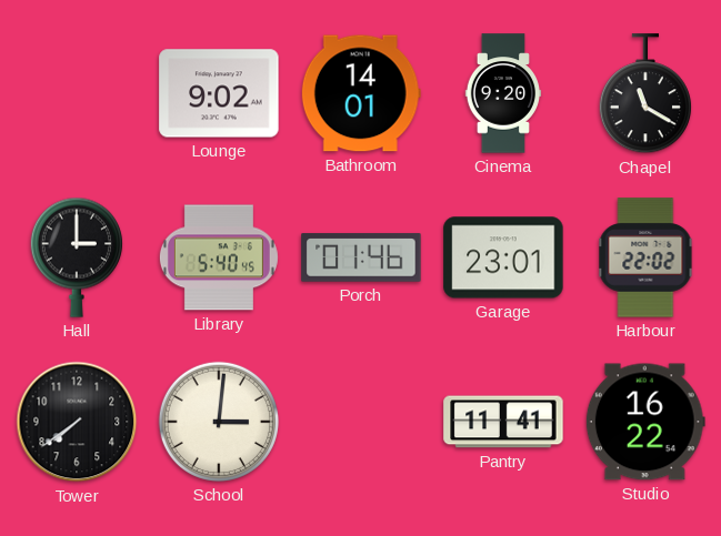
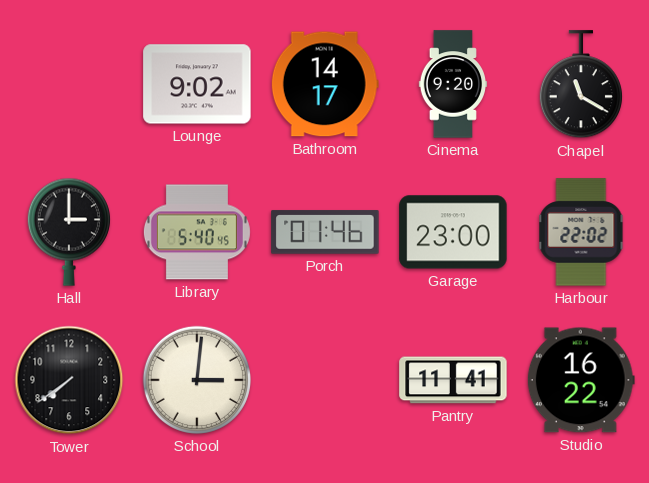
Bathroom: 14:01 -> 14:17 (325, 84)
Garage: 23:01 -> 23:00 (453, 232)
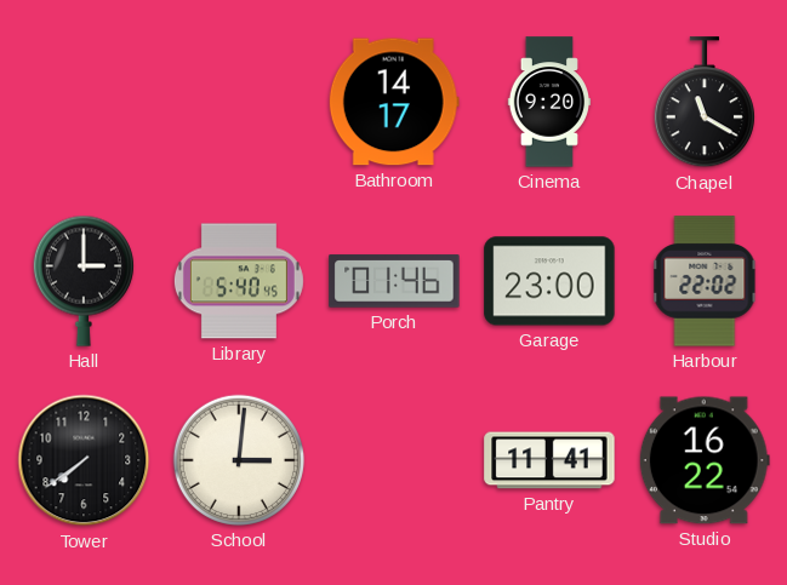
Lounge: 9:02 -> none (197, 84)
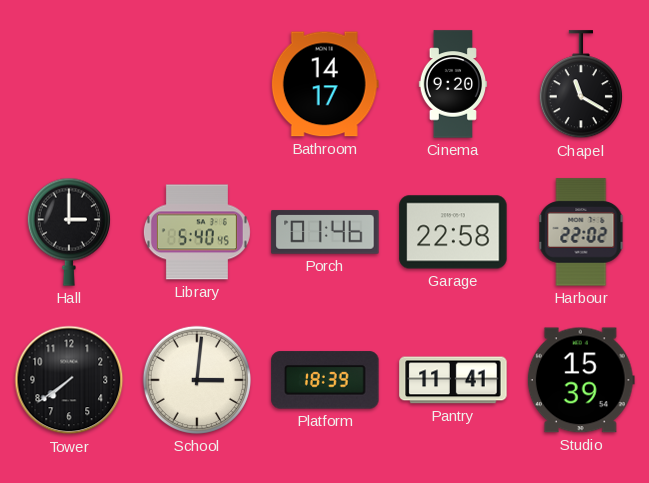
Garage: 23:00 -> 22:58 (453, 232)
Platform: none -> 18:39 (325, 380)
Studio: 16:22 -> 15:39 (581, 380)
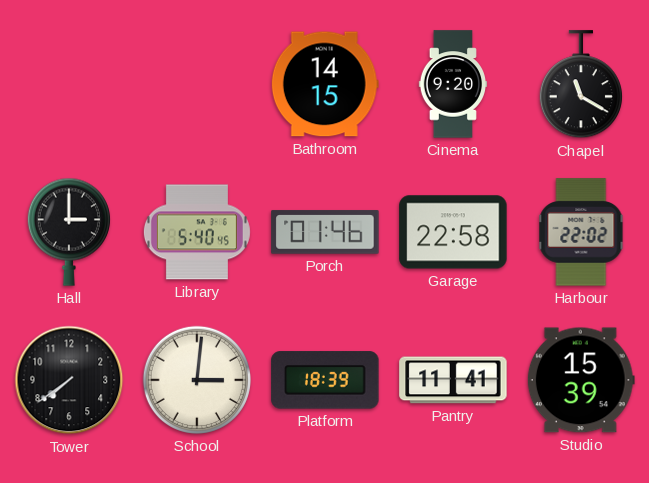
Bathroom: 14:17 -> 14:15 (325, 84)
